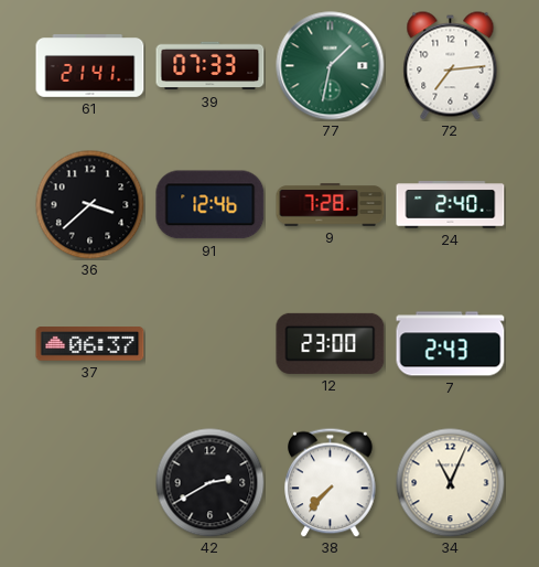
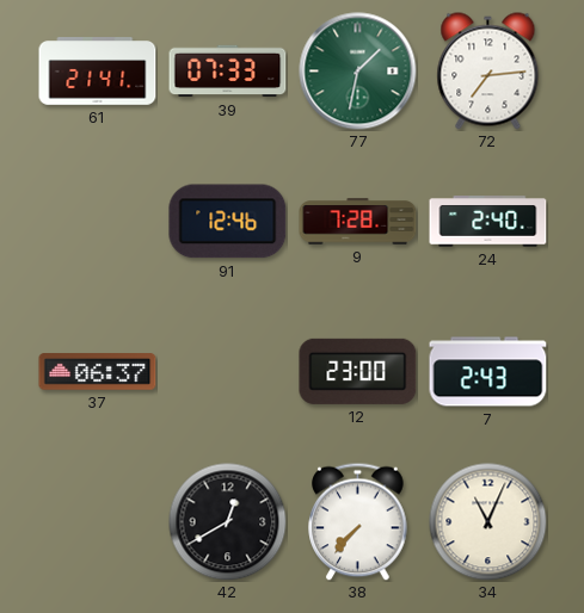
36: 3:38 -> none (90, 205)
42: 2:40 -> 12:40 (228, 522)
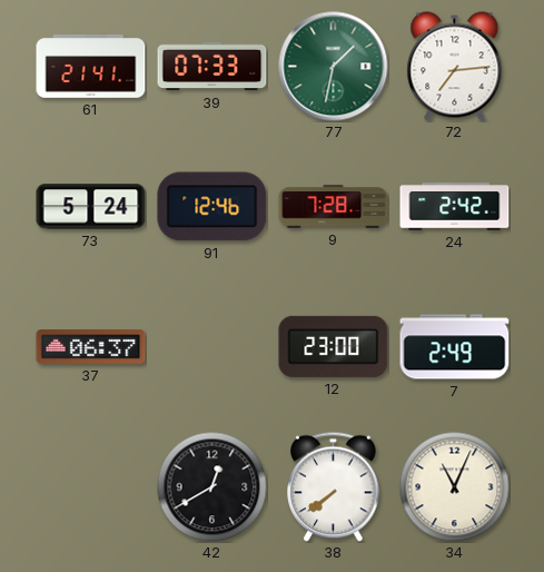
73: none -> 5:24 (91, 207)
24: 2:40 -> 2:42 (455, 207)
7: 2:43 -> 2:49 (455, 347)
38: 7:37 -> 7:39 (334, 486)
